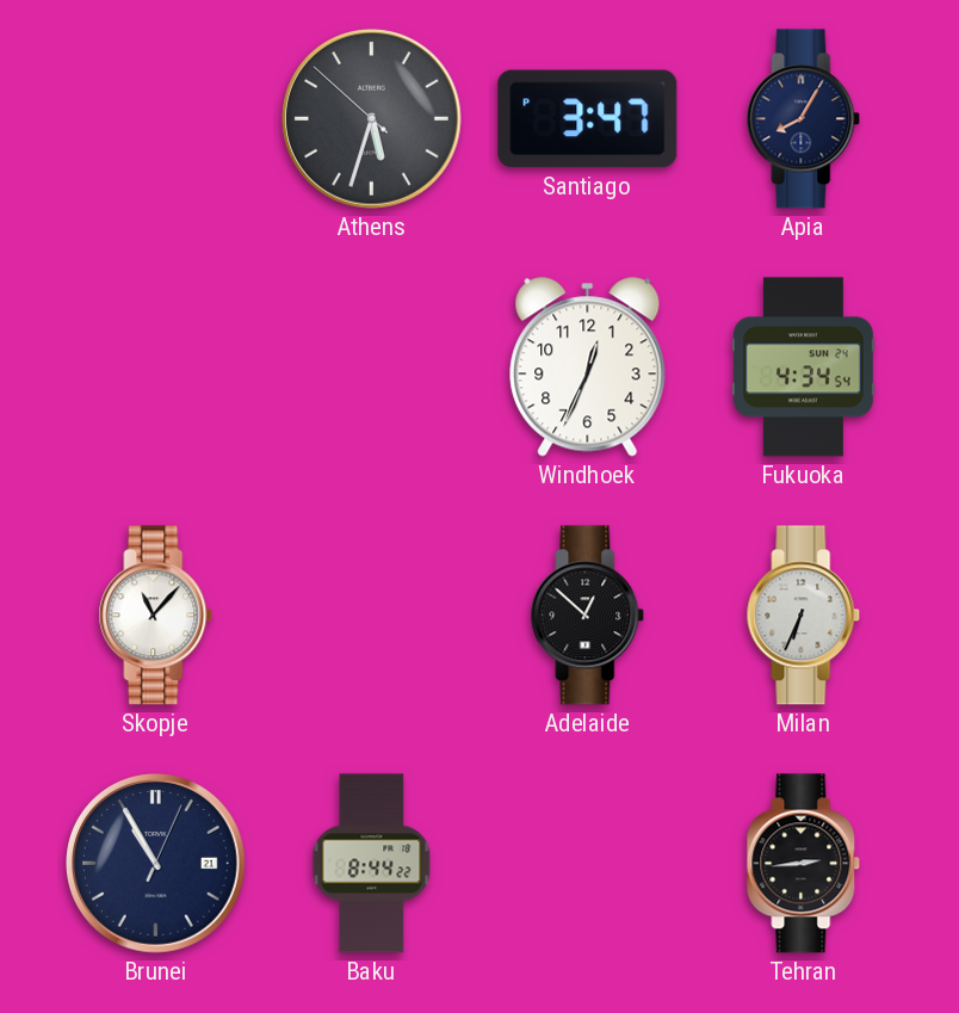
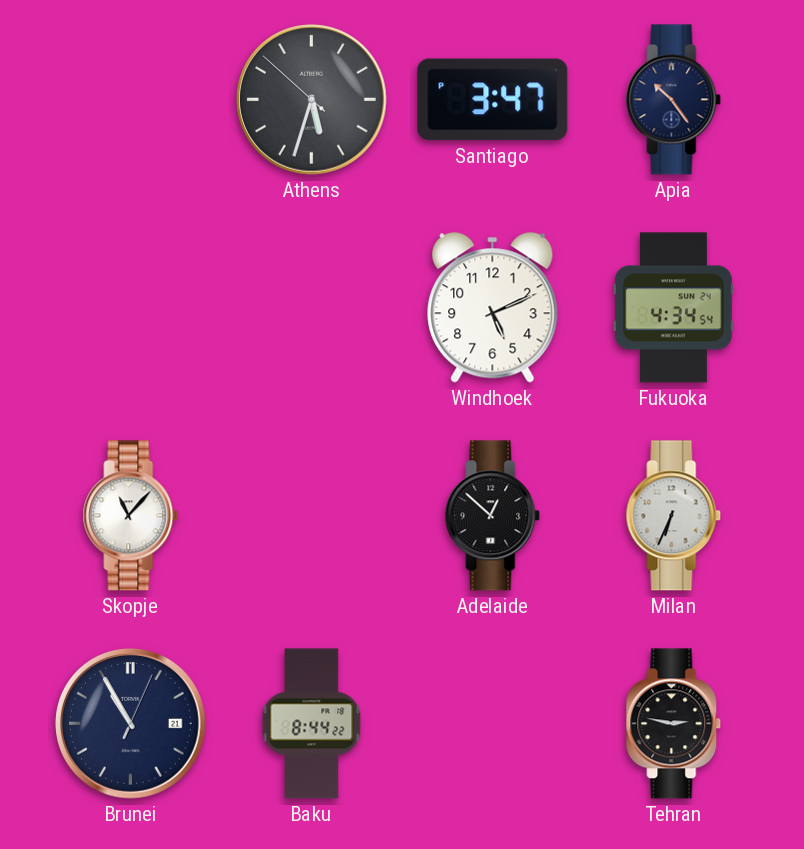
Apia: 8:05 -> 10:24 (674, 100)
Windhoek: 12:34 -> 5:11 (493, 308)
Tehran: 2:44 -> 2:47 (674, 724)
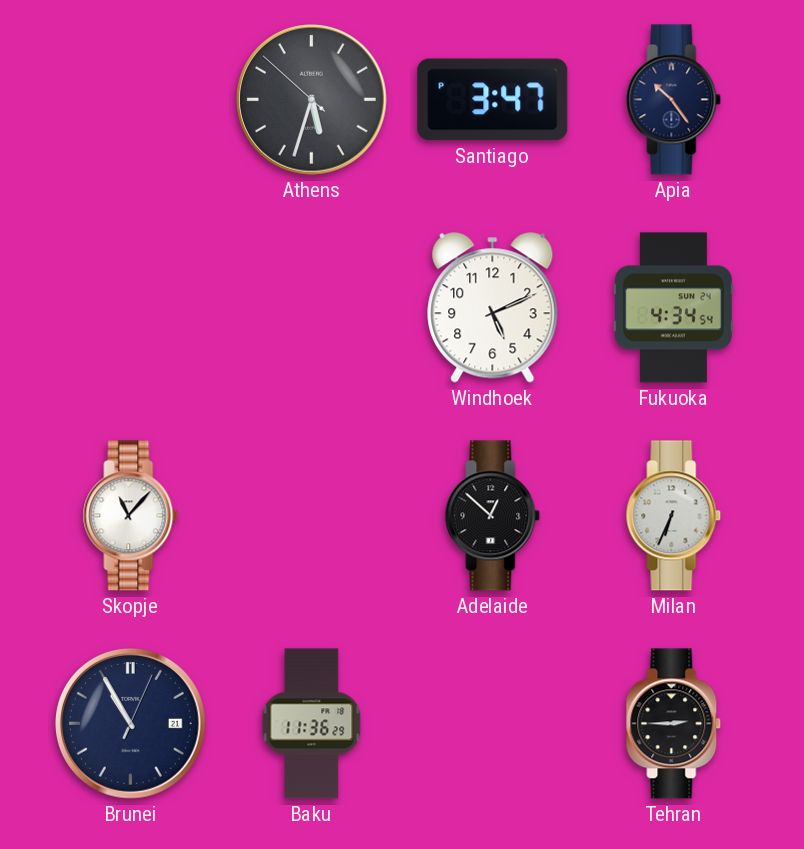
Baku: 8:44 -> 11:36 (312, 724)
Tehran: 2:47 -> 2:45 (674, 724)
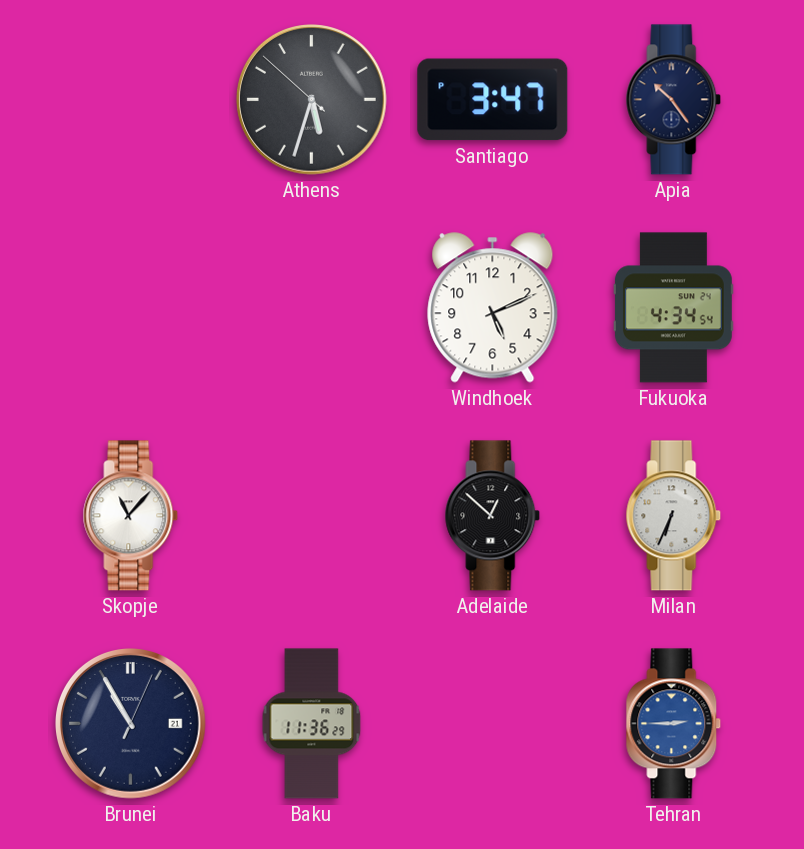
Tehran dial: black -> blue (674, 724)
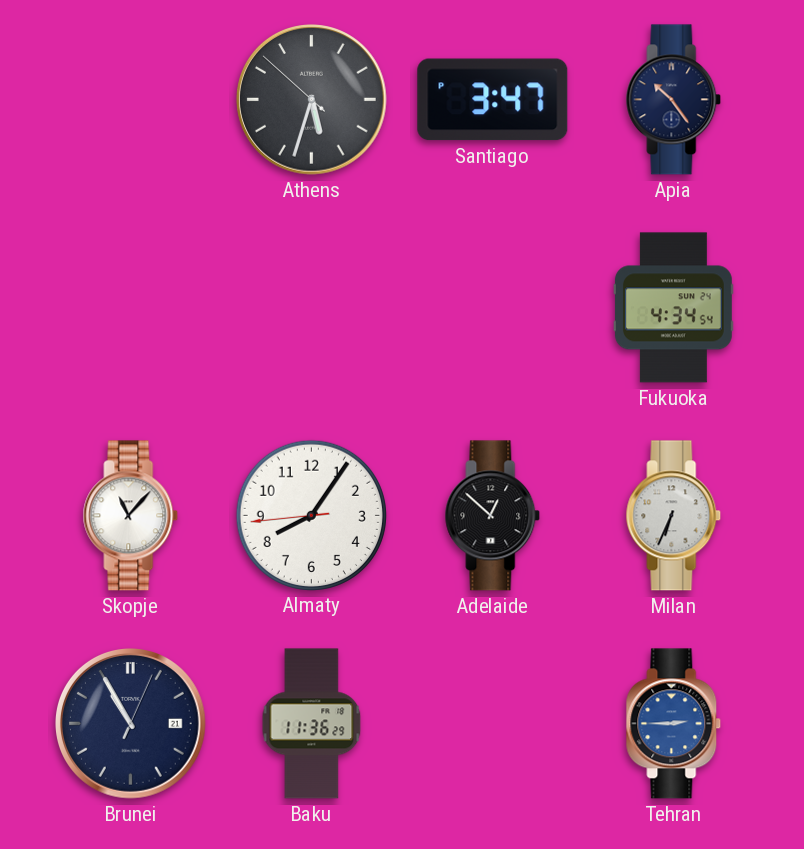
Windhoek: 5:11 -> none (493, 308)
Almaty: none -> 8:05 (311, 515)
